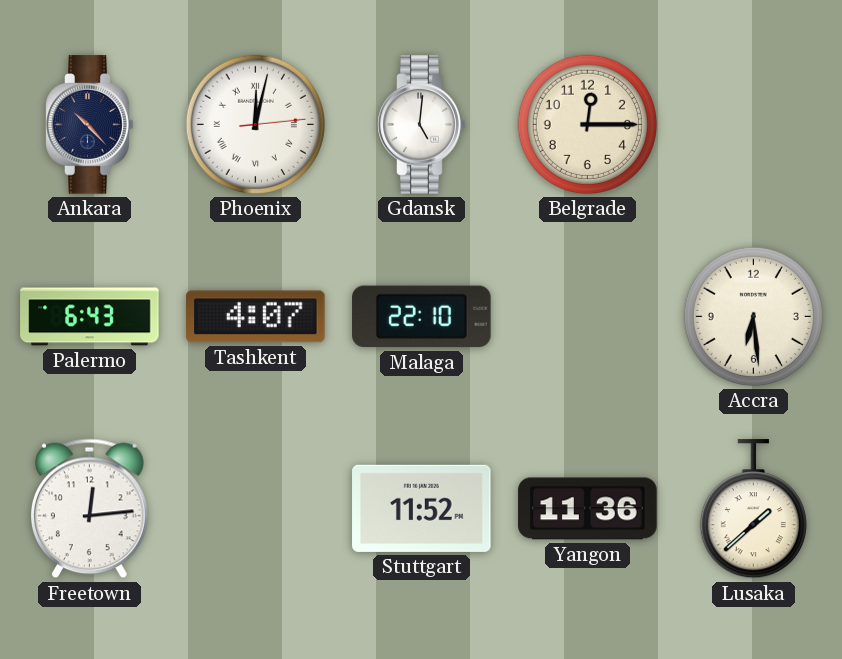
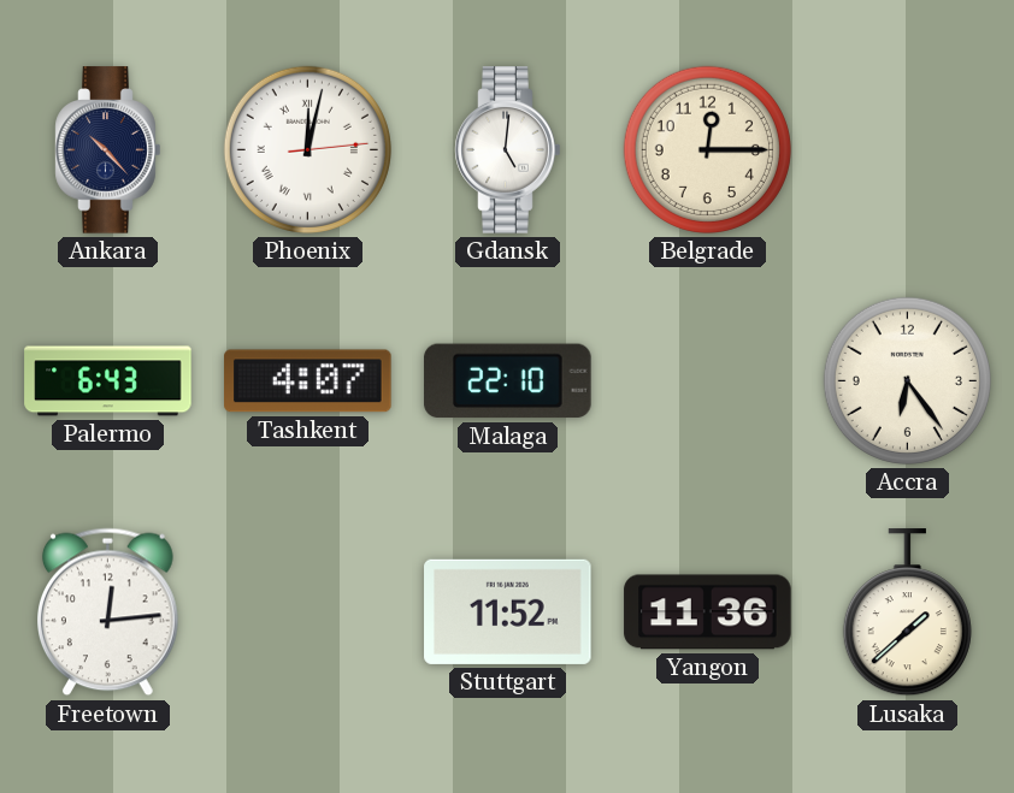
Accra: 6:29 -> 6:24 (907, 380)
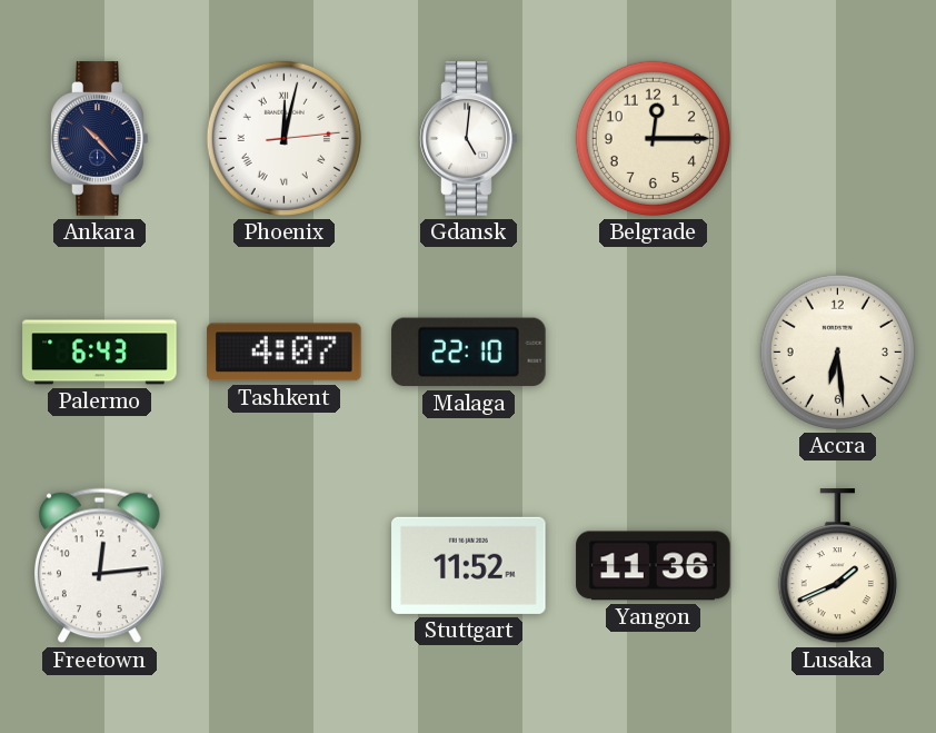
Accra: 6:24 -> 6:29 (837, 351)
Lusaka: 1:38 -> 1:41 (837, 566)
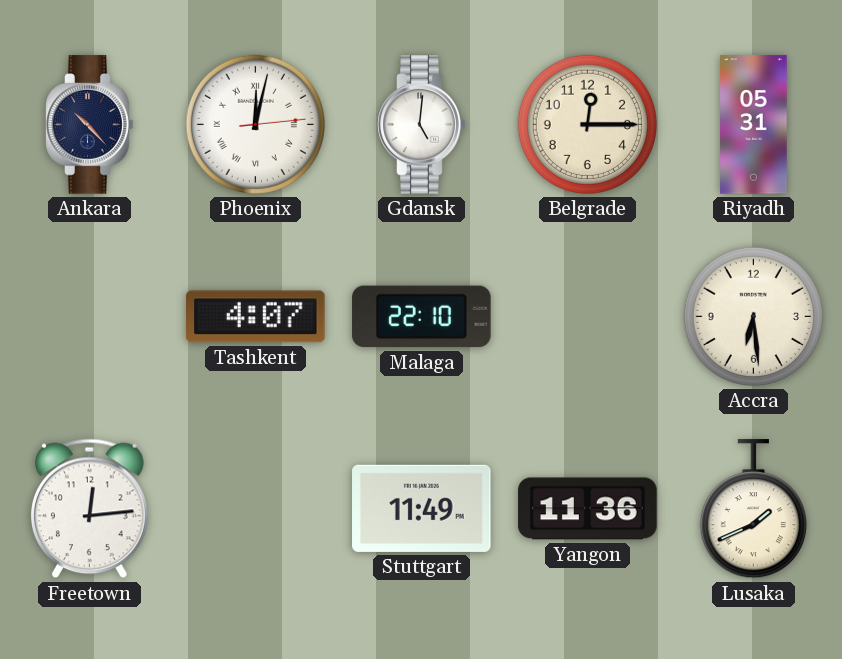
Riyadh: none -> 05:31 (754, 125)
Palermo: 6:43 -> none (100, 353)
Stuttgart: 11:52 -> 11:49 (422, 508)
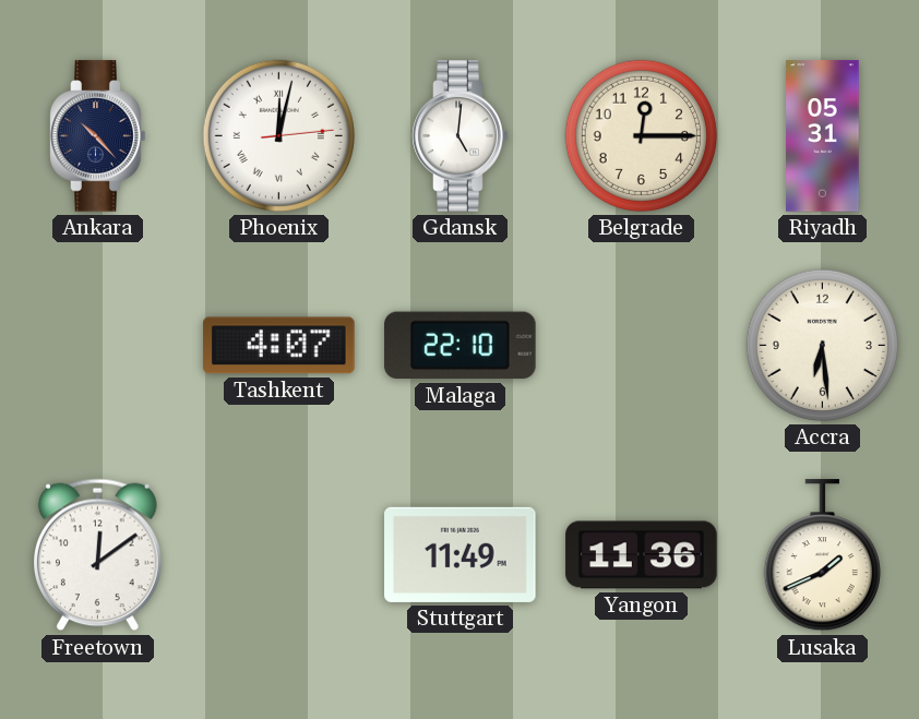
Freetown: 12:14 -> 12:09 (98, 555)
